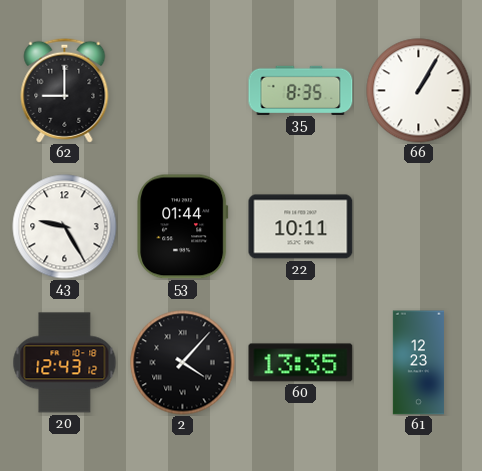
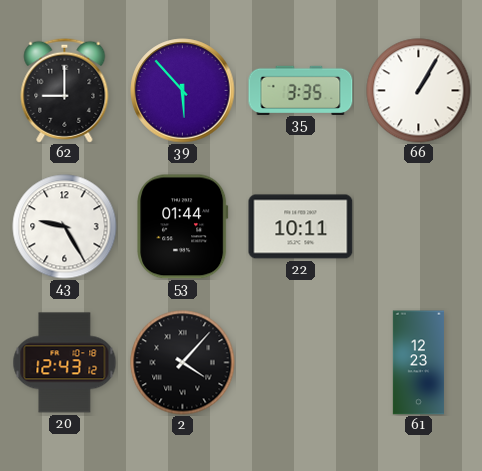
39: none -> 5:53 (183, 91)
35: 8:35 -> 3:35 (301, 90)
60: 13:35 -> none (301, 363)
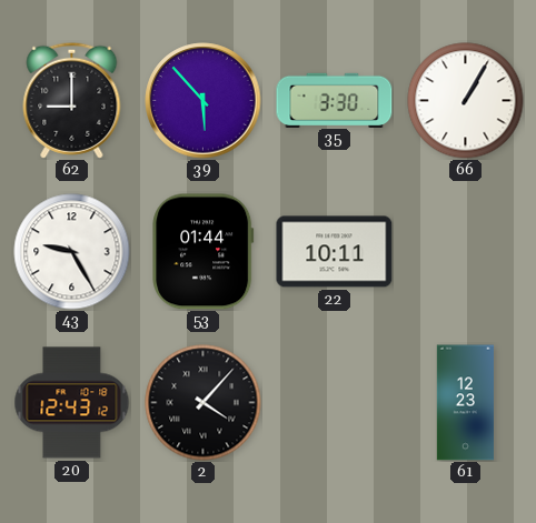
35: 3:35 -> 3:30 (335, 100)
